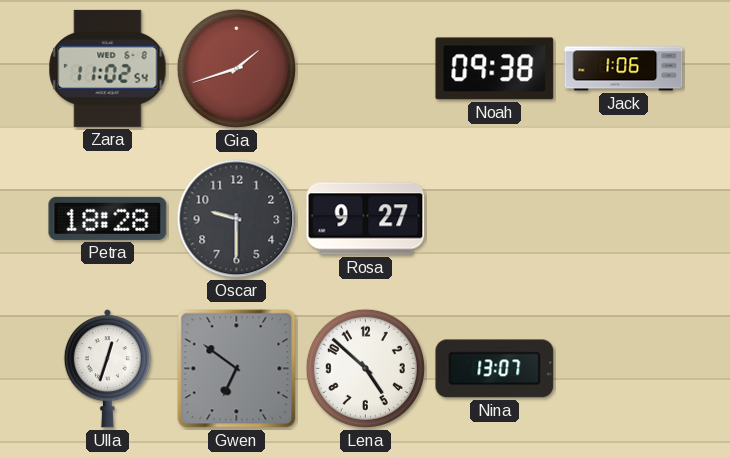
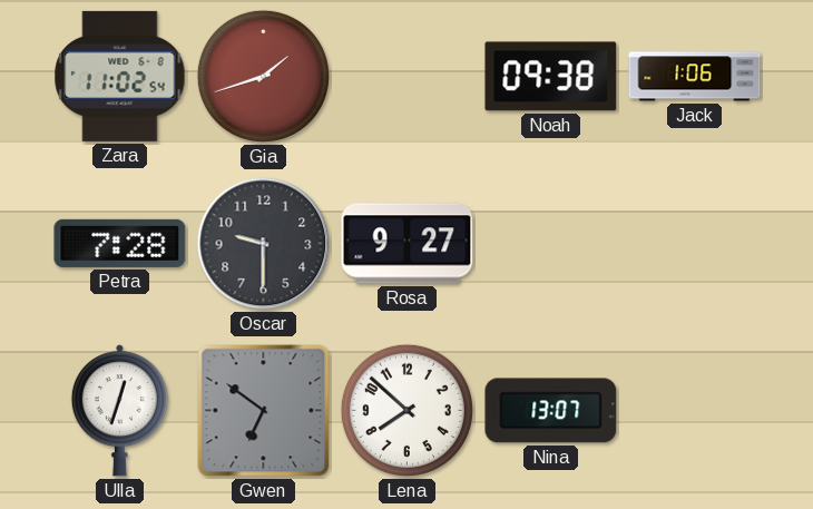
Petra: 18:28 -> 7:28 (120, 243)
Lena: 4:52 -> 7:52 (406, 410)
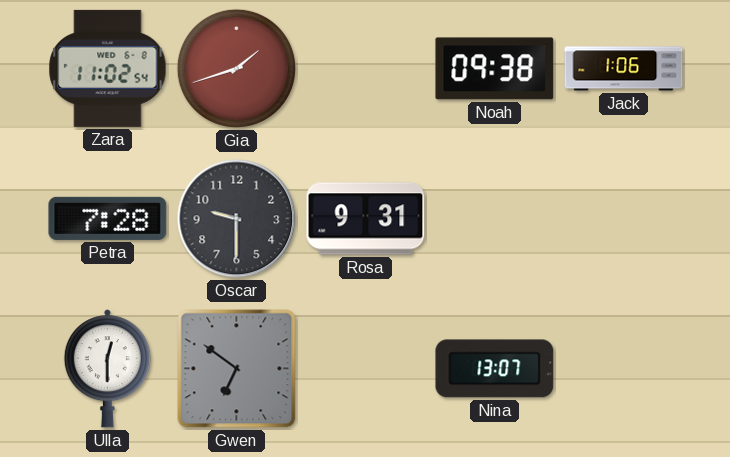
Rosa: 9:27 -> 9:31 (366, 219)
Ulla: 12:33 -> 12:30 (107, 369)
Lena: 7:52 -> none (406, 410)
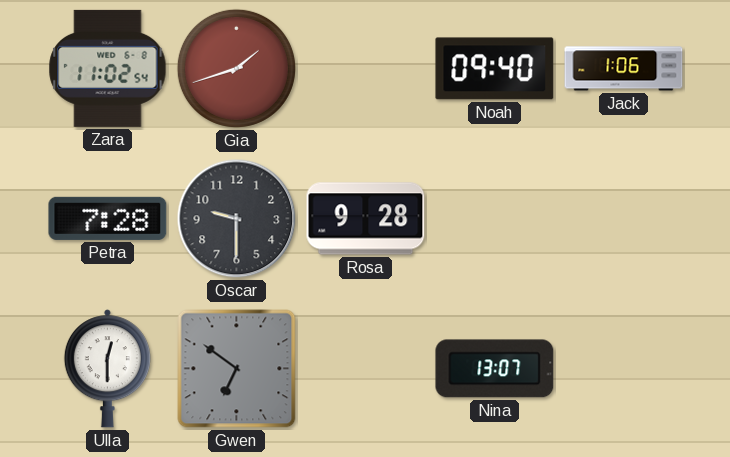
Noah: 09:38 -> 09:40 (495, 69)
Rosa: 9:31 -> 9:28 (366, 219)
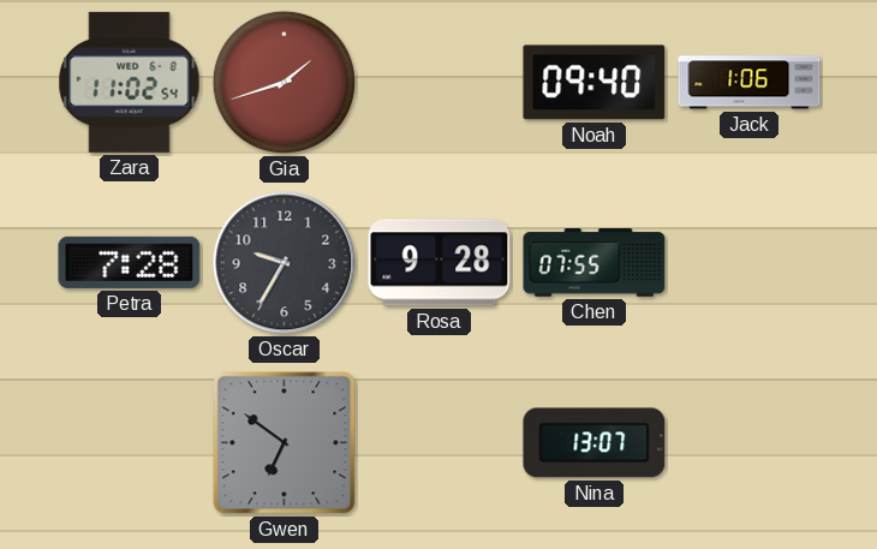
Oscar: 9:30 -> 9:35 (285, 263)
Chen: none -> 07:55 (595, 263)
Ulla: 12:30 -> none (107, 369)
